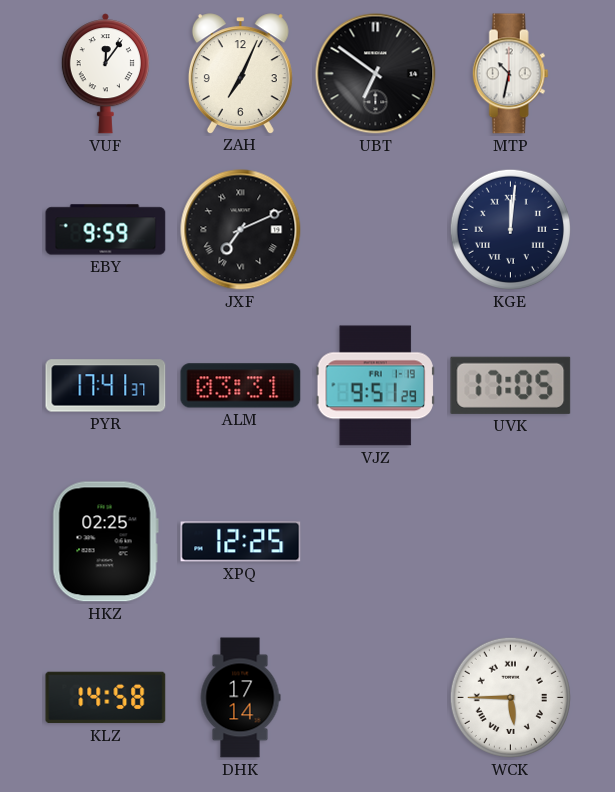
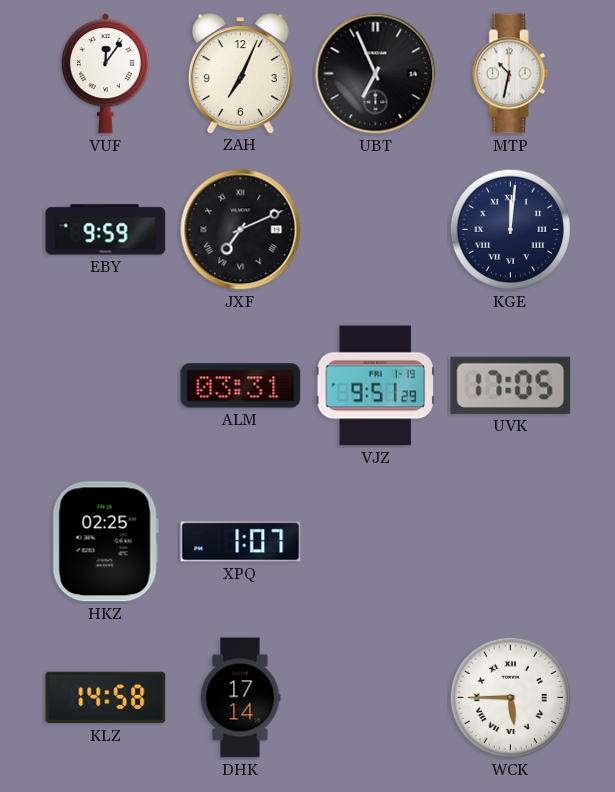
UBT: 6:51 -> 6:56 (376, 74)
PYR: 17:41 -> none (106, 386)
XPQ: 12:25 -> 1:07 (241, 542)
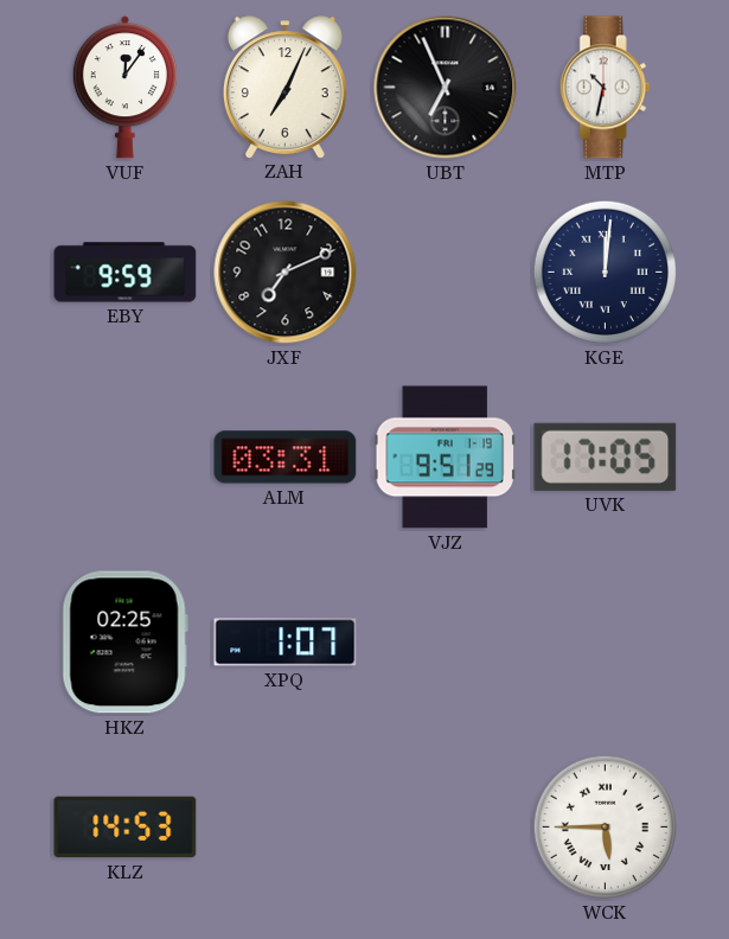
JXF numerals: Roman -> Arabic (286, 273)
KLZ: 14:58 -> 14:53 (126, 828)
DHK: 17:14 -> none (240, 698)
